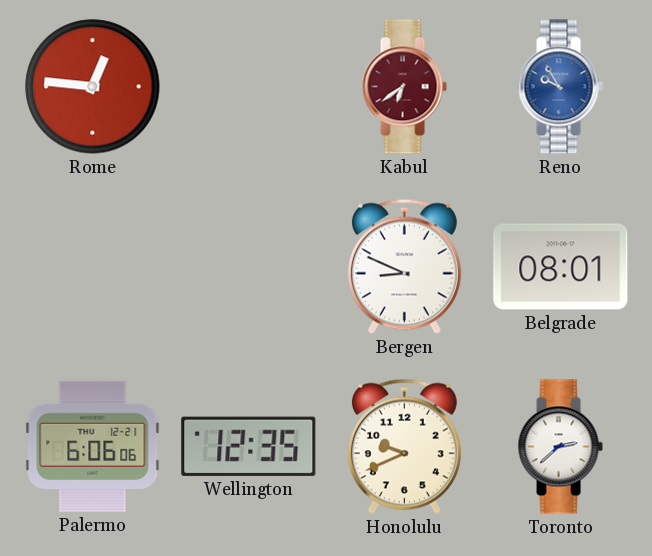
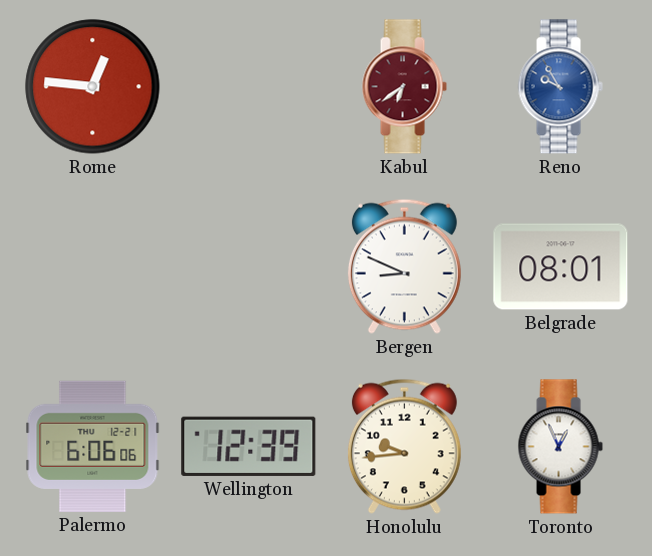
Wellington: 12:35 -> 12:39 (249, 446)
Honolulu: 9:41 -> 9:44 (404, 446)
Toronto: 2:38 -> 12:56 (560, 447)
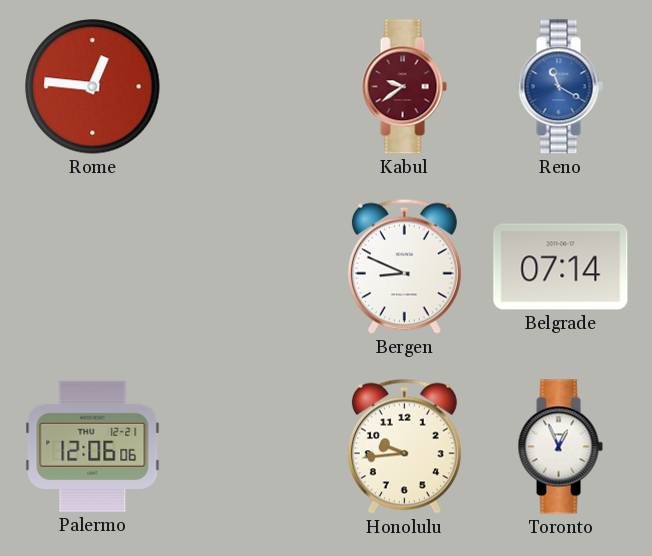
Kabul: 6:39 -> 9:39 (404, 87)
Reno: 9:55 -> 11:20 (560, 87)
Belgrade: 08:01 -> 07:14 (561, 267)
Palermo: 6:06 -> 12:06 (93, 446)
Wellington: 12:39 -> none (249, 446)
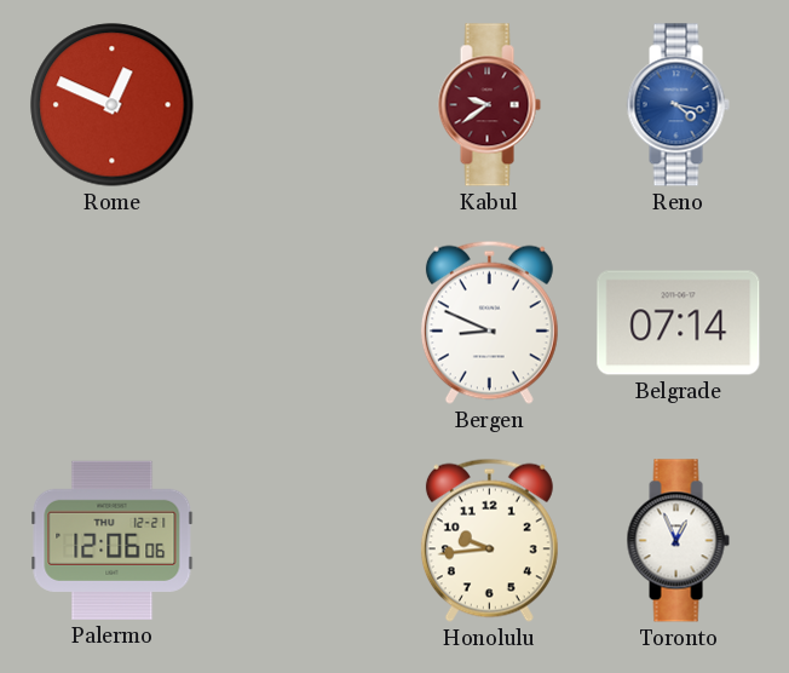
Rome: 12:46 -> 12:49 (113, 105)
Reno: 11:20 -> 4:17 (678, 105)
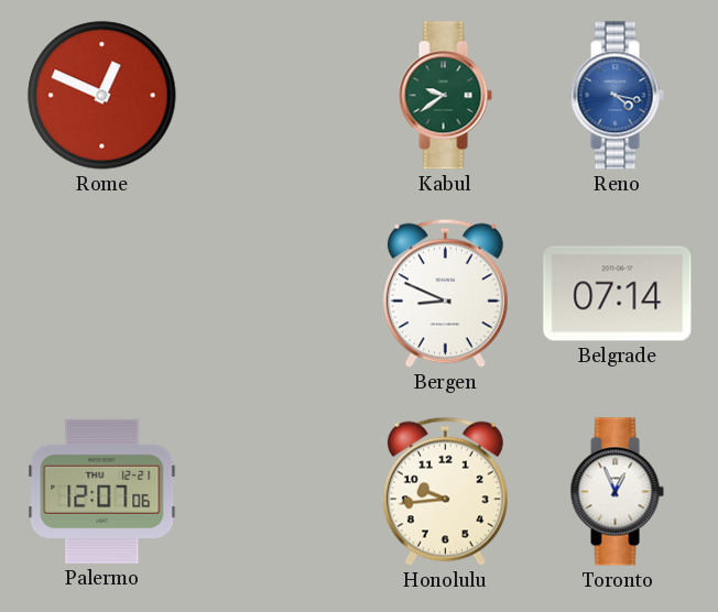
Kabul dial: burgundy -> green (445, 96)
Palermo: 12:06 -> 12:07 (102, 491)
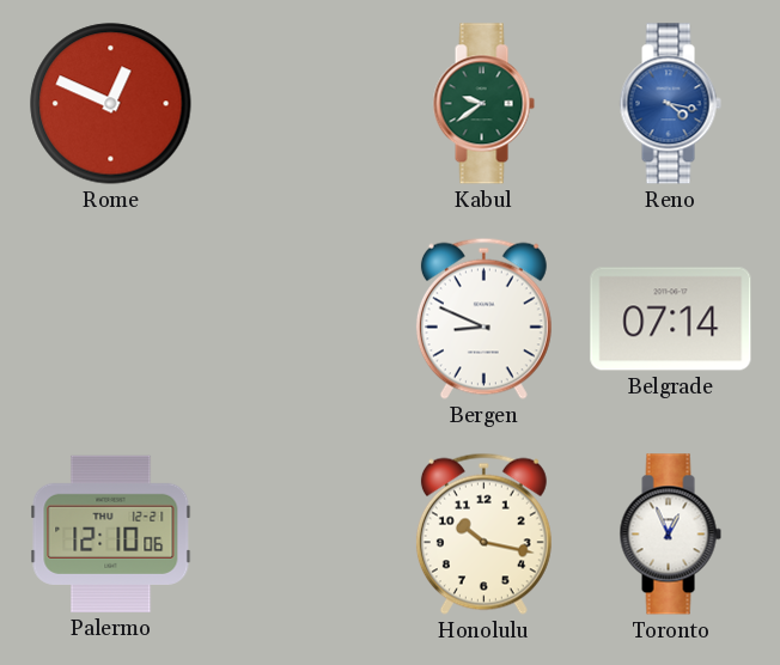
Palermo: 12:07 -> 12:10 (111, 533)
Honolulu: 9:44 -> 10:17 (483, 533)
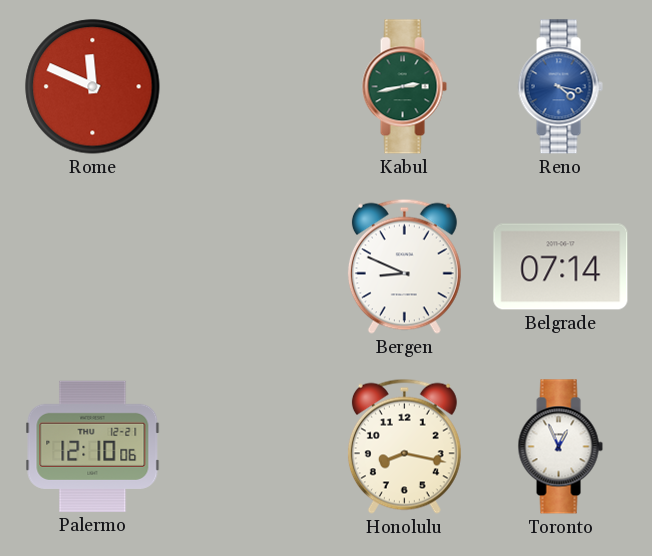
Rome: 12:49 -> 11:49 (93, 87)
Kabul: 9:39 -> 2:43 (404, 87)
Honolulu: 10:17 -> 8:17 (404, 446)
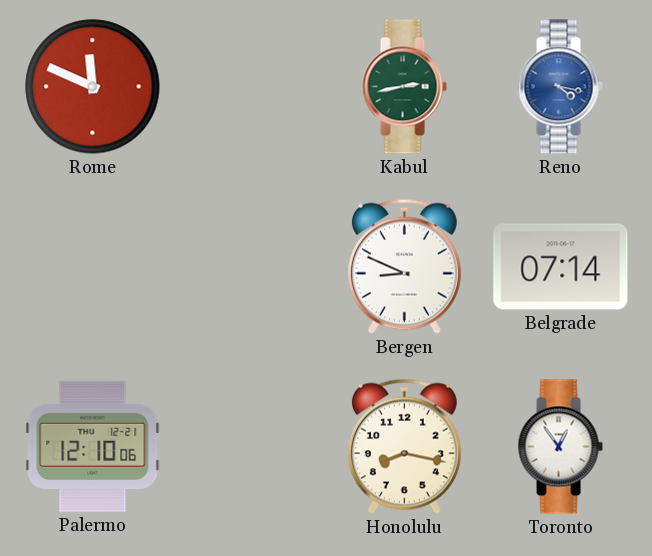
Toronto: 12:56 -> 12:54 (560, 447)
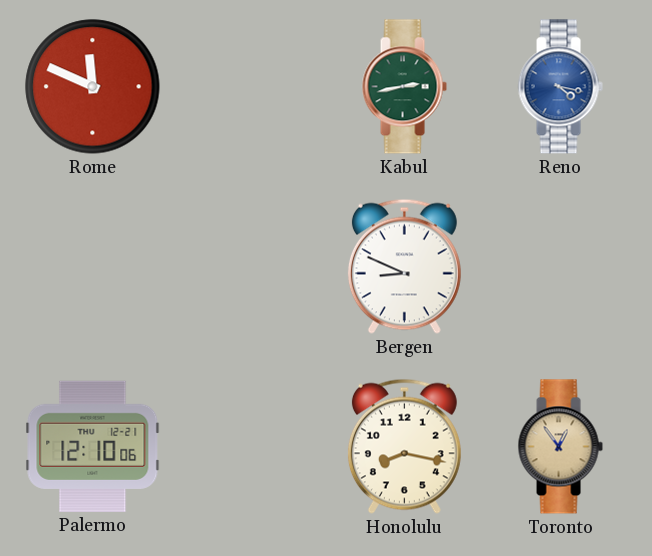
Belgrade: 07:14 -> none (561, 267)
Toronto dial: white -> champagne (560, 447)
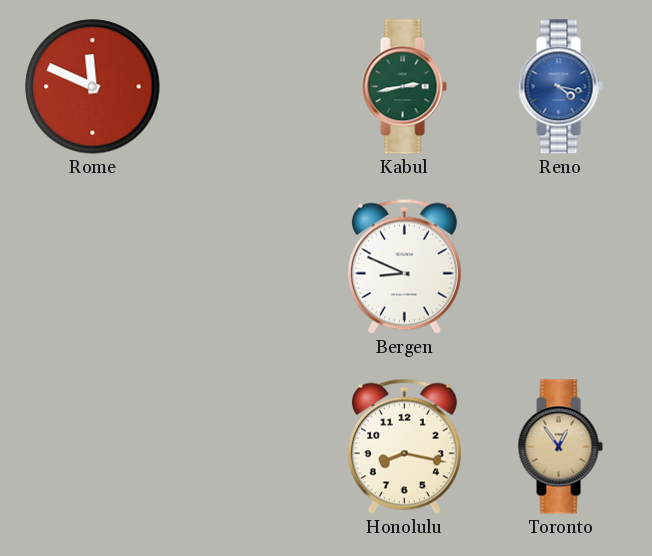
Palermo: 12:10 -> none (93, 446)
